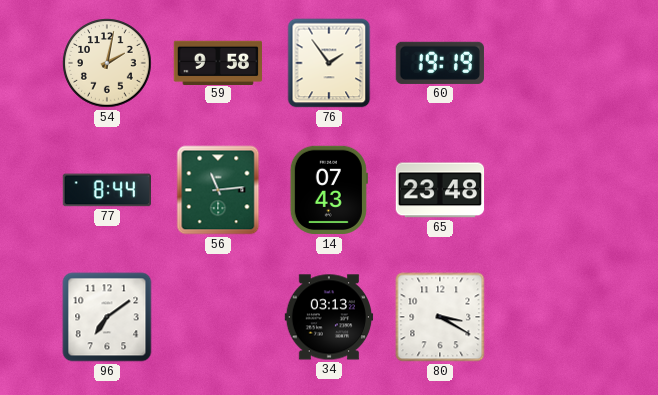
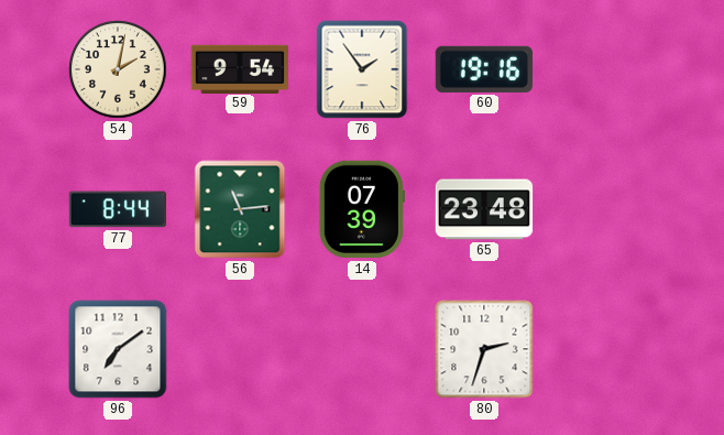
59: 9:58 -> 9:54 (239, 68)
60: 19:19 -> 19:16 (484, 69)
14: 07:43 -> 07:39 (362, 209)
34: 03:13 -> none (329, 317)
80: 3:20 -> 2:33 (484, 349)
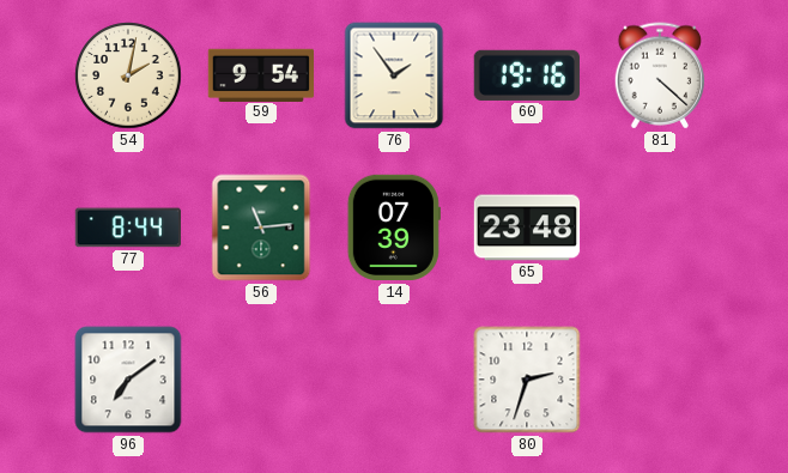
81: none -> 4:22 (660, 75)
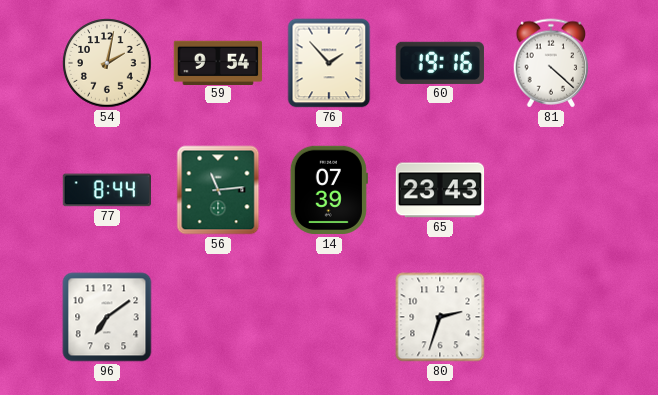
76: 1:54 -> 1:53 (329, 63)
65: 23:48 -> 23:43 (440, 190)
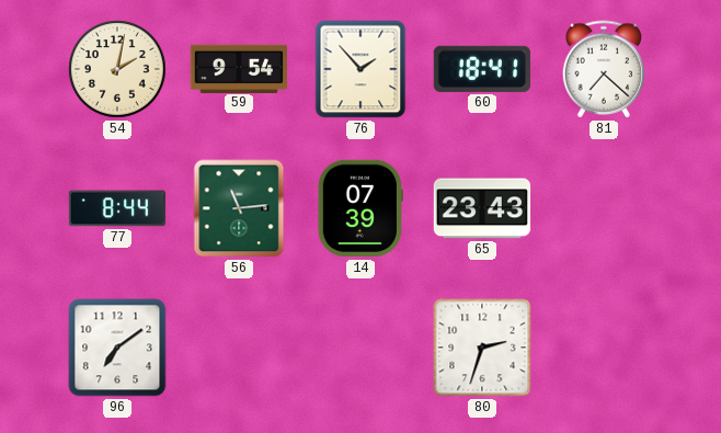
60: 19:16 -> 18:41 (482, 69)
81: 4:22 -> 7:22 (604, 69)
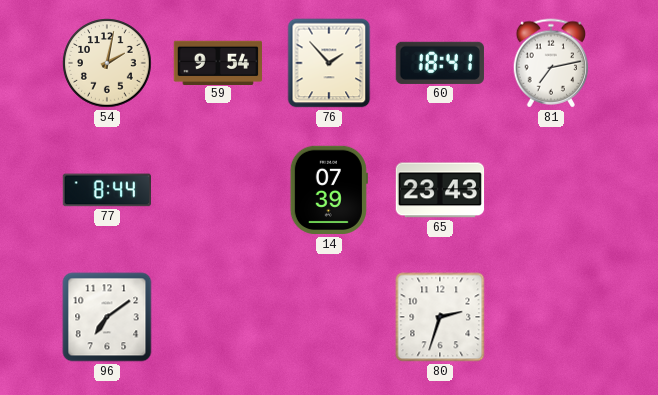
81: 7:22 -> 7:13 (551, 63)
56: 11:14 -> none (239, 208)
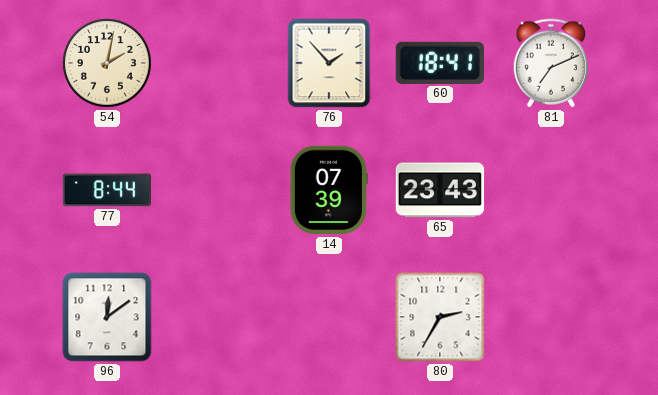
59: 9:54 -> none (217, 62)
81: 7:13 -> 7:11 (551, 63)
96: 7:09 -> 12:09 (107, 317)
80: 2:33 -> 2:35 (440, 317)
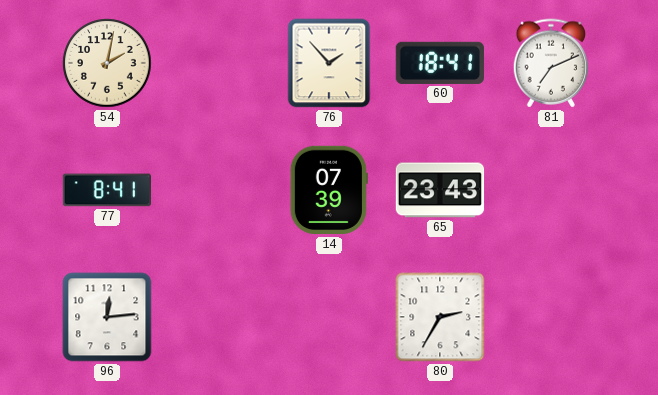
77: 8:44 -> 8:41 (107, 190)
96: 12:09 -> 12:14 (107, 317)
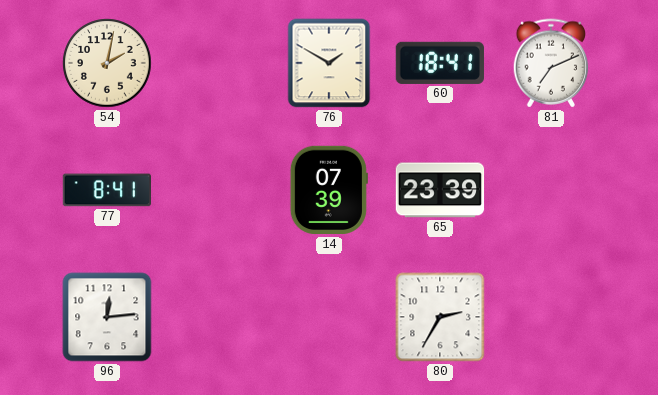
76: 1:53 -> 1:50 (329, 63)
65: 23:43 -> 23:39 (440, 190)
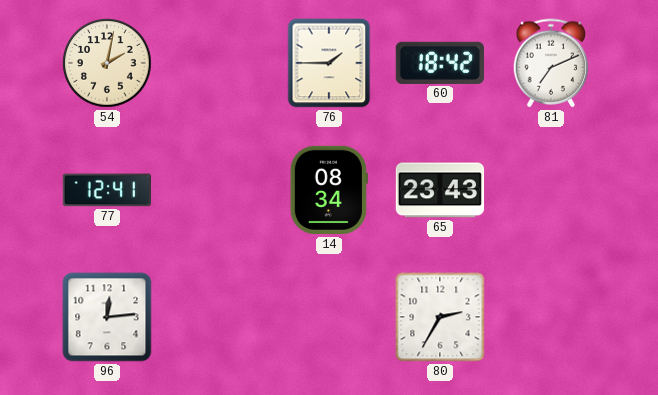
76: 1:50 -> 1:45 (329, 63)
60: 18:41 -> 18:42 (440, 63)
77: 8:41 -> 12:41 (107, 190)
14: 07:39 -> 08:34 (329, 190)
65: 23:39 -> 23:43 (440, 190)
